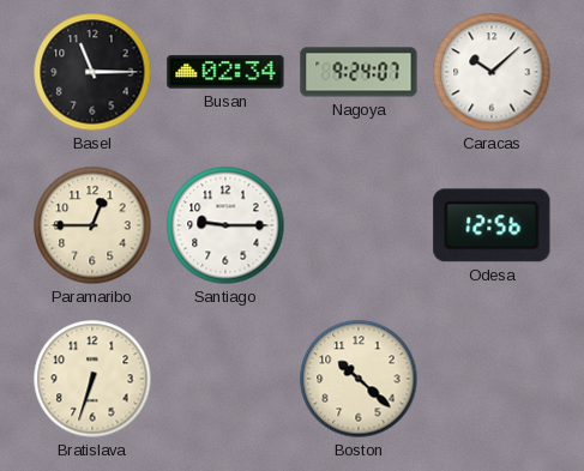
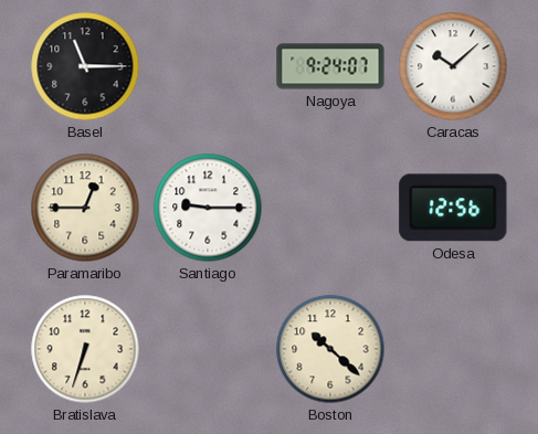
Busan: 02:34 -> none (225, 72)
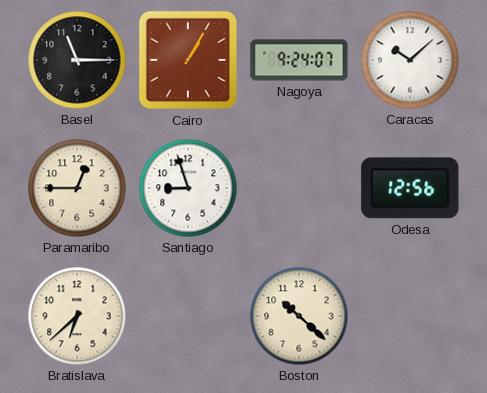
Cairo: none -> 1:05 (188, 60)
Santiago: 9:15 -> 8:57 (188, 188)
Bratislava: 6:33 -> 6:38 (77, 316)
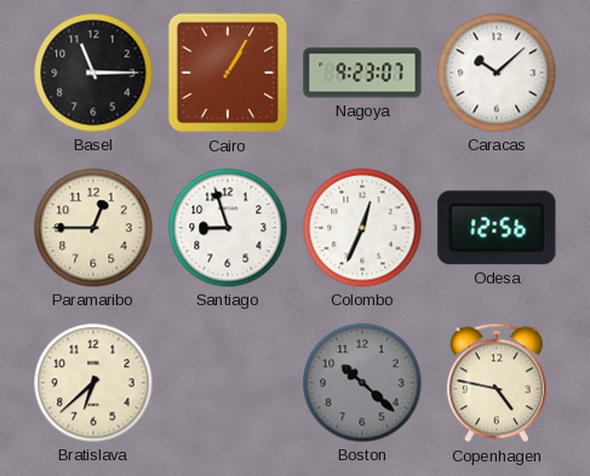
Nagoya: 9:24 -> 9:23 (362, 73)
Colombo: none -> 12:34 (362, 228)
Boston dial: cream -> grey (362, 383)
Copenhagen: none -> 4:47 (497, 383)
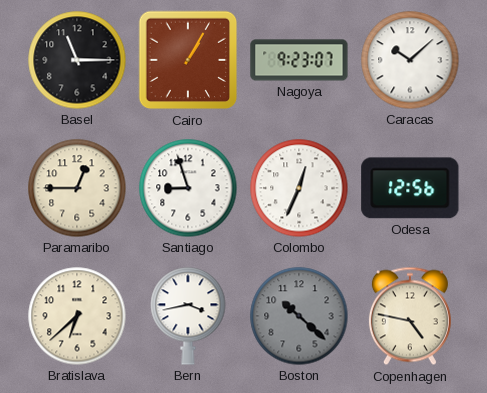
Bern: none -> 3:43 (188, 316)
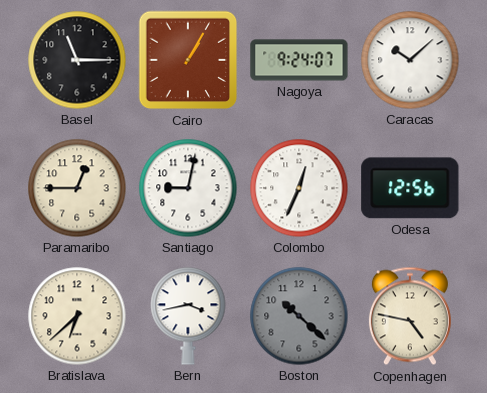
Nagoya: 9:23 -> 9:24 (299, 60)
Santiago: 8:57 -> 9:02 (188, 188)
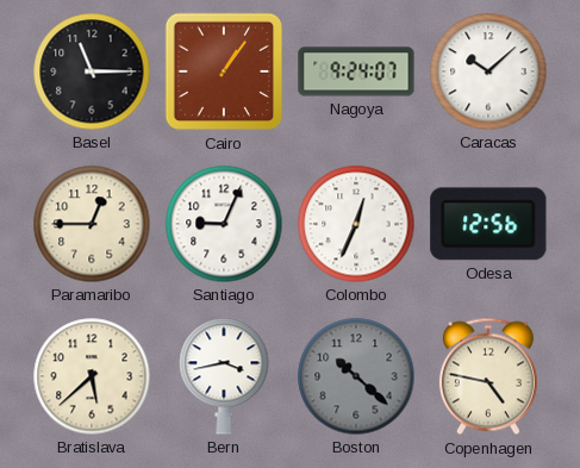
Cairo: 1:05 -> 1:06 (224, 71)
Santiago: 9:02 -> 9:04 (224, 224)
Bratislava: 6:38 -> 5:38 (92, 376)
